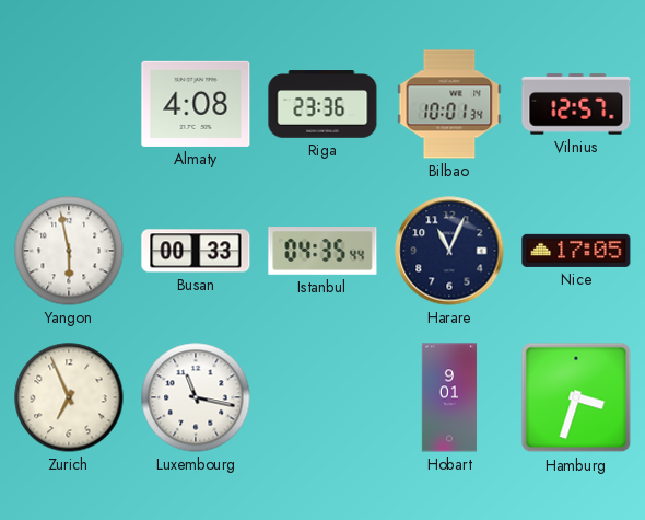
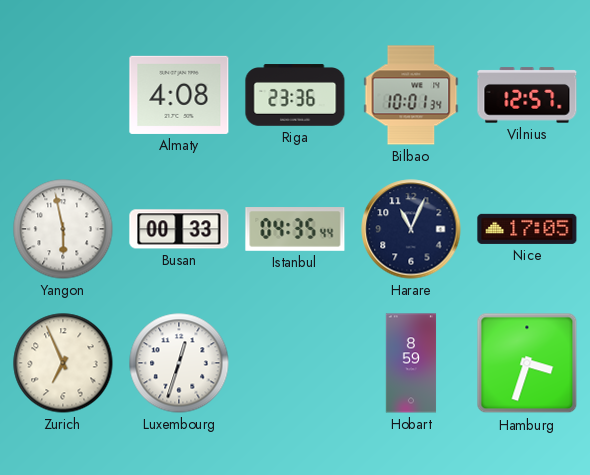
Luxembourg: 11:17 -> 12:33 (179, 363)
Hobart: 9:01 -> 8:59 (411, 363)
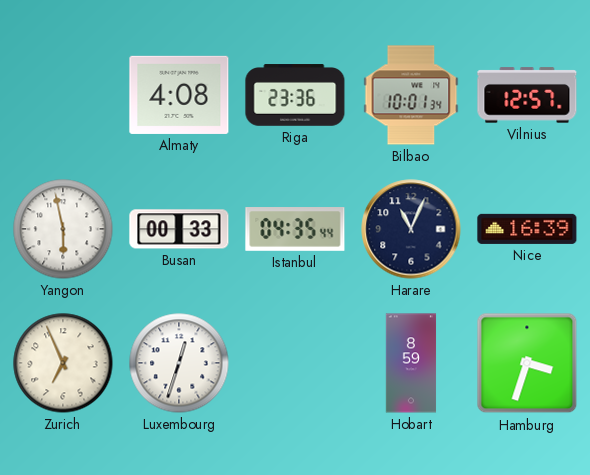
Nice: 17:05 -> 16:39 (527, 229)
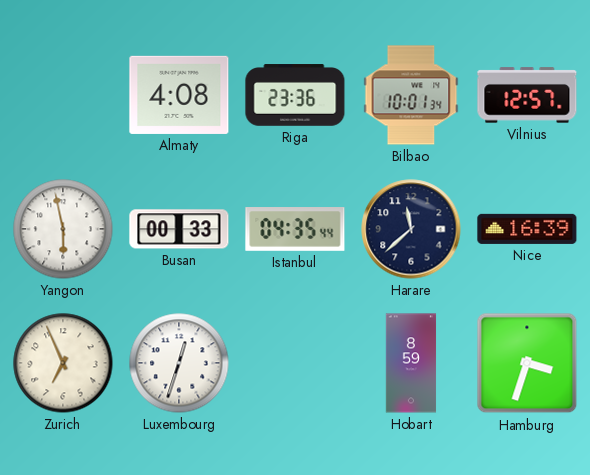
Harare: 11:04 -> 11:38 (411, 229)
